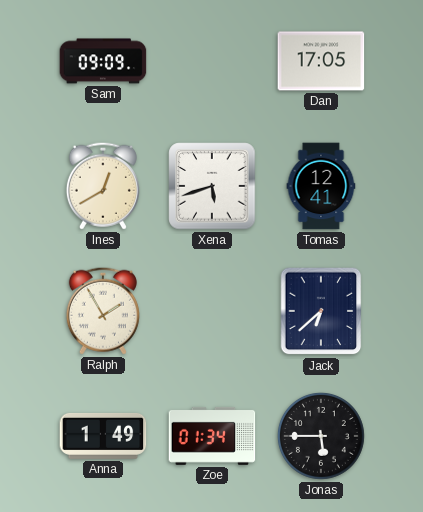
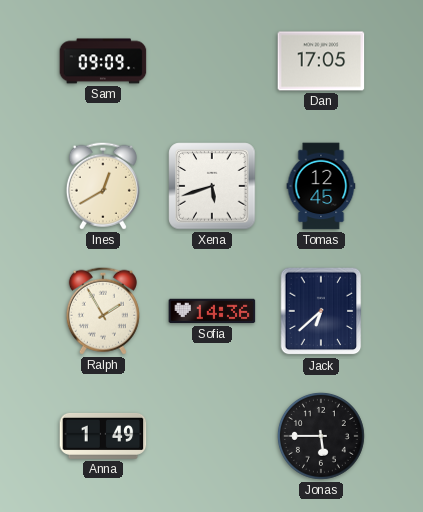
Tomas: 12:41 -> 12:45 (321, 186)
Sofia: none -> 14:36 (212, 311)
Zoe: 01:34 -> none (212, 436)
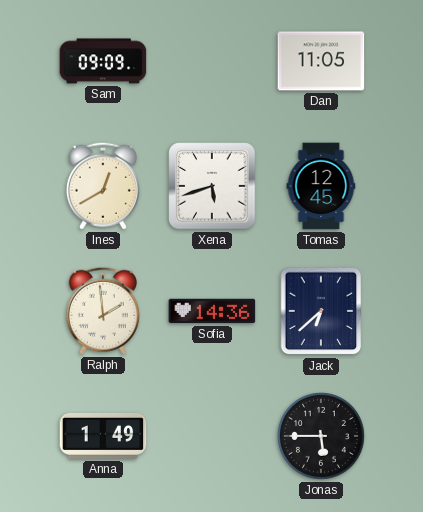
Dan: 17:05 -> 11:05 (321, 61)
Ralph: 1:55 -> 1:59 (103, 311)
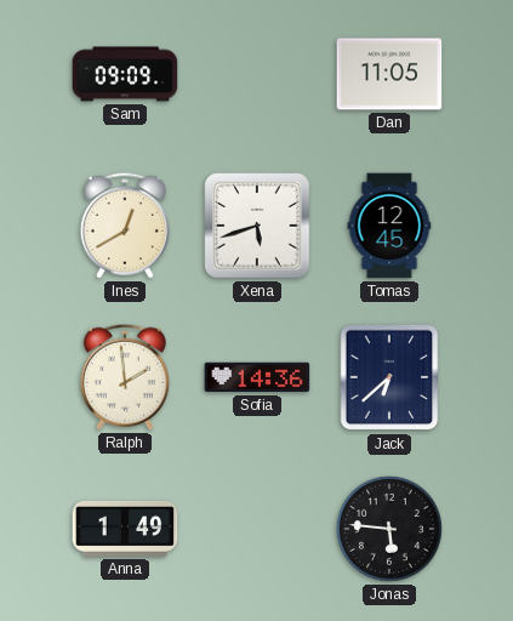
Jonas: 5:45 -> 5:46 (391, 530)
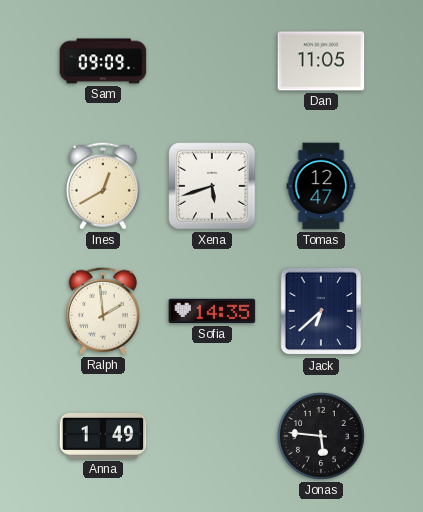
Tomas: 12:45 -> 12:47 (321, 186)
Sofia: 14:36 -> 14:35 (212, 311)
